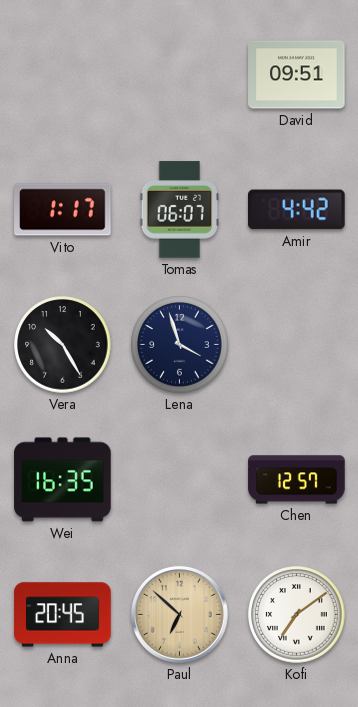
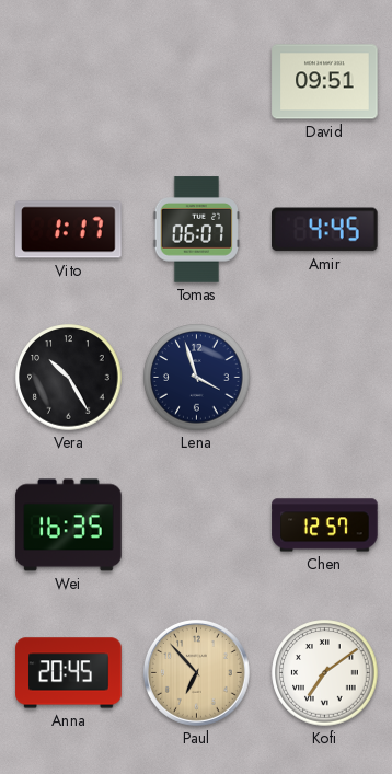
Amir: 4:42 -> 4:45 (325, 230)
Paul: 6:52 -> 6:53 (196, 672)
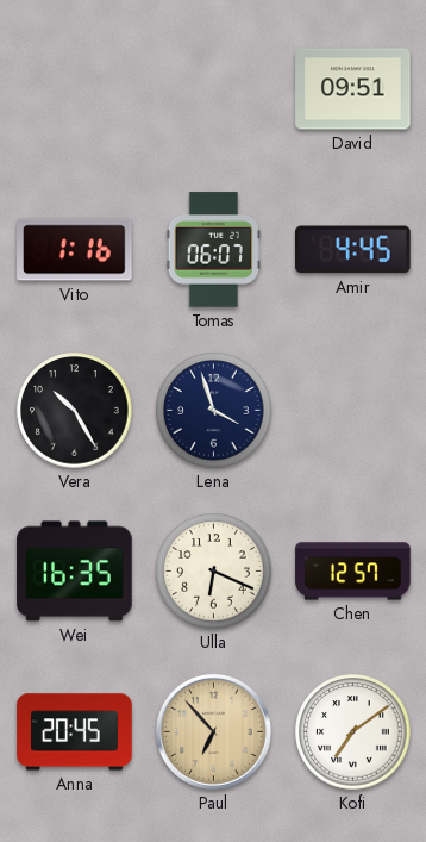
Vito: 1:17 -> 1:16 (75, 250)
Ulla: none -> 6:19 (214, 572)
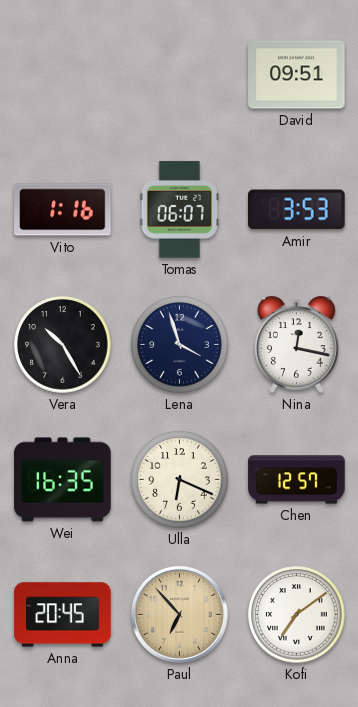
Amir: 4:45 -> 3:53 (297, 210)
Nina: none -> 12:17 (297, 344)
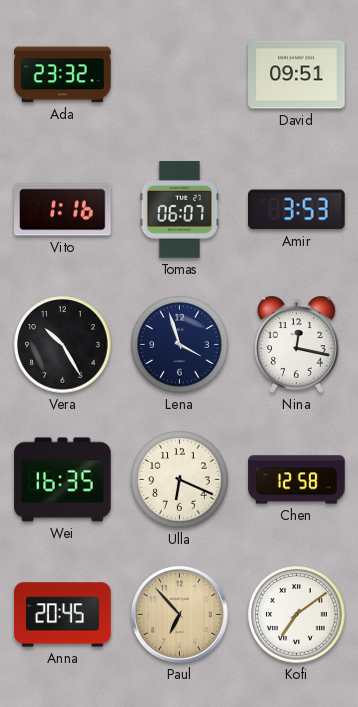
Ada: none -> 23:32 (63, 75)
Chen: 12:57 -> 12:58 (297, 480)
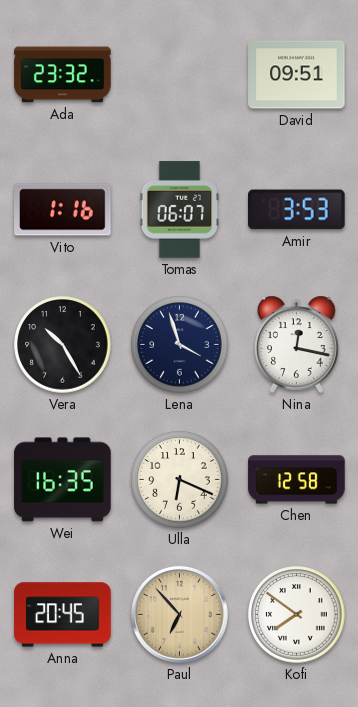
Kofi: 7:09 -> 7:51 (297, 615)
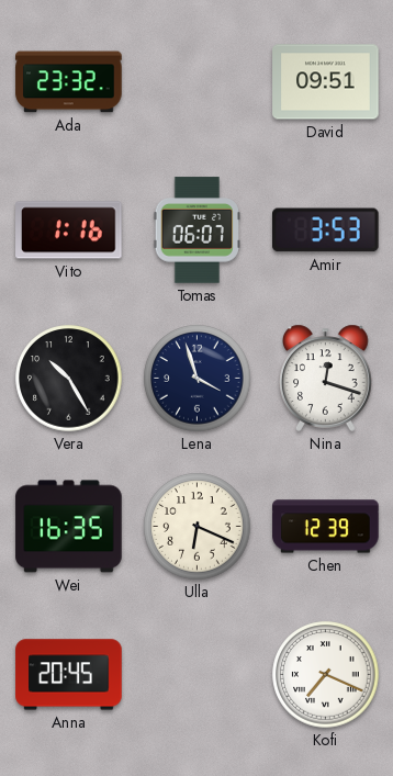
Nina: 12:17 -> 12:18 (326, 378)
Chen: 12:58 -> 12:39 (326, 527)
Paul: 6:53 -> none (179, 614)
Kofi: 7:51 -> 7:19 (326, 675)
